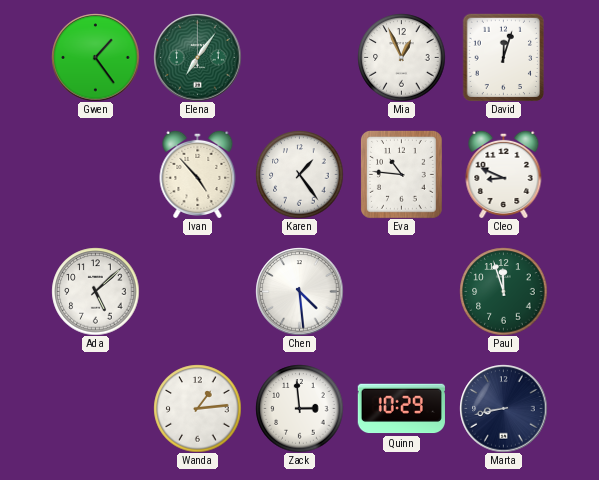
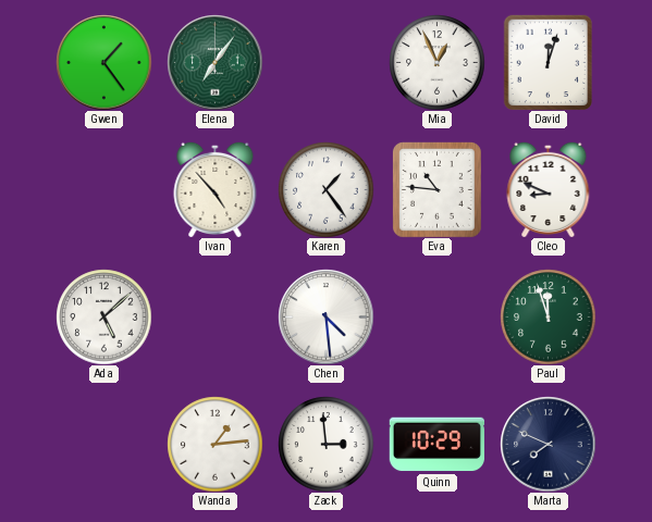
Marta: 8:43 -> 7:49 (548, 444)
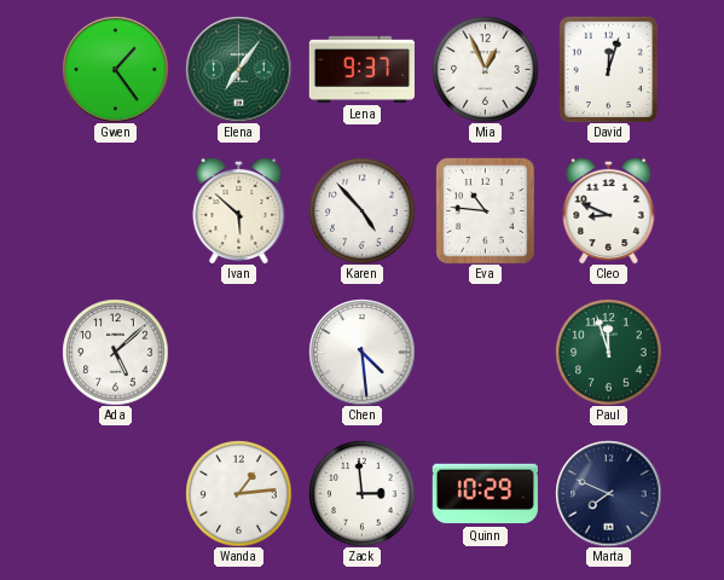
Lena: none -> 9:37 (361, 69)
Ivan: 4:53 -> 5:52 (239, 210)
Karen: 1:24 -> 4:53 (361, 210)
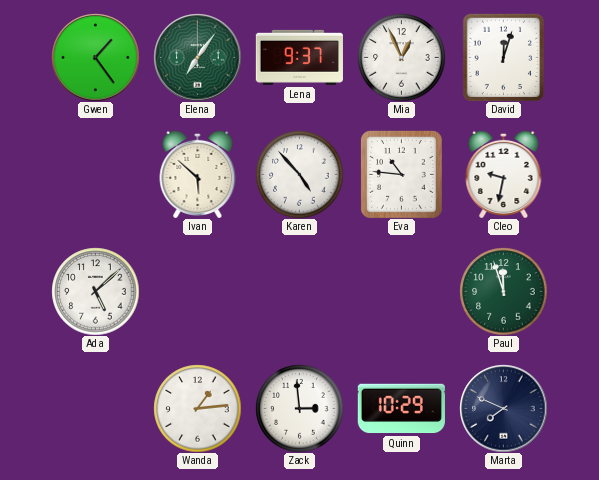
Cleo: 8:49 -> 9:32 (504, 174)
Chen: 4:29 -> none (361, 352)
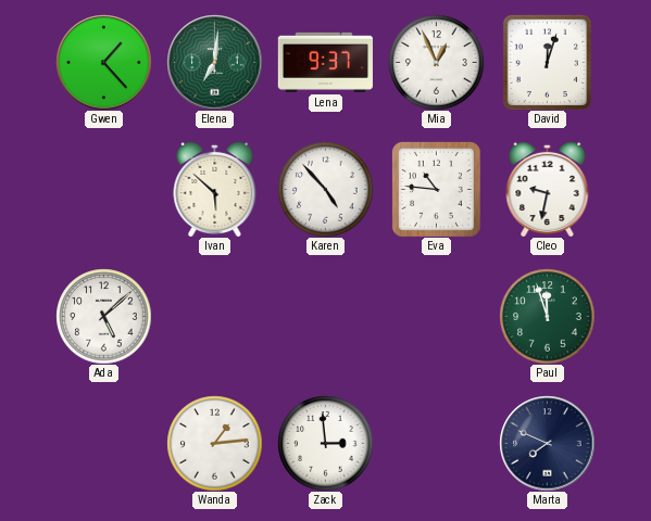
Gwen: 1:24 -> 1:23 (103, 62)
Elena: 7:06 -> 7:01 (214, 62)
Quinn: 10:29 -> none (401, 409)
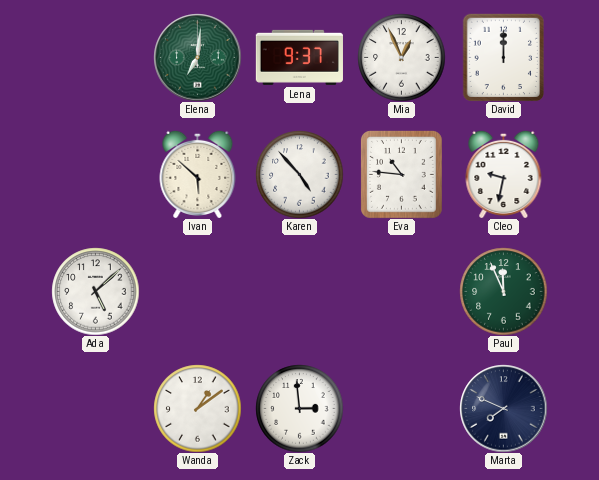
Gwen: 1:23 -> none (103, 62)
David: 12:03 -> 12:00 (503, 57)
Paul: 11:57 -> 11:56 (503, 291)
Wanda: 1:14 -> 1:09 (197, 408)
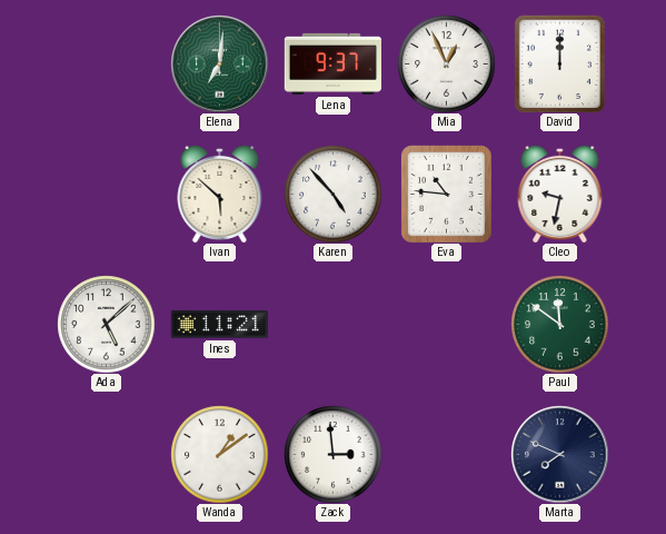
Ines: none -> 11:21 (219, 325)
Paul: 11:56 -> 11:51 (559, 324)
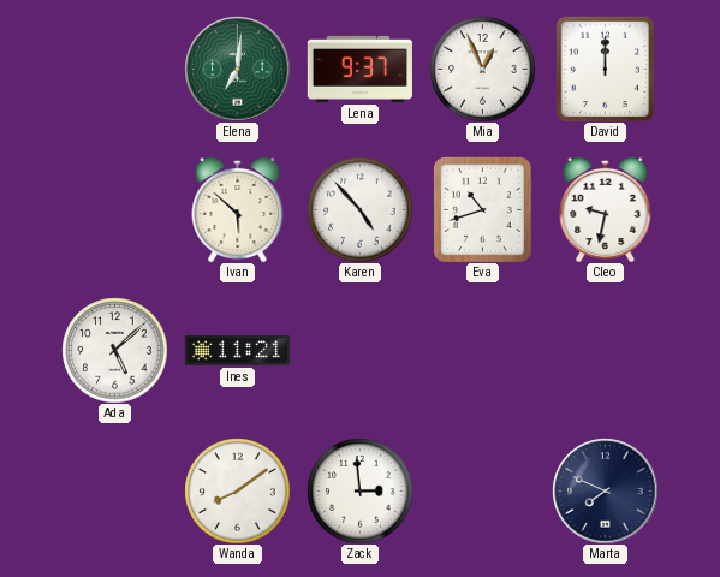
Eva: 10:46 -> 10:42 (482, 210)
Paul: 11:51 -> none (559, 324)
Wanda: 1:09 -> 8:09 (237, 490)
